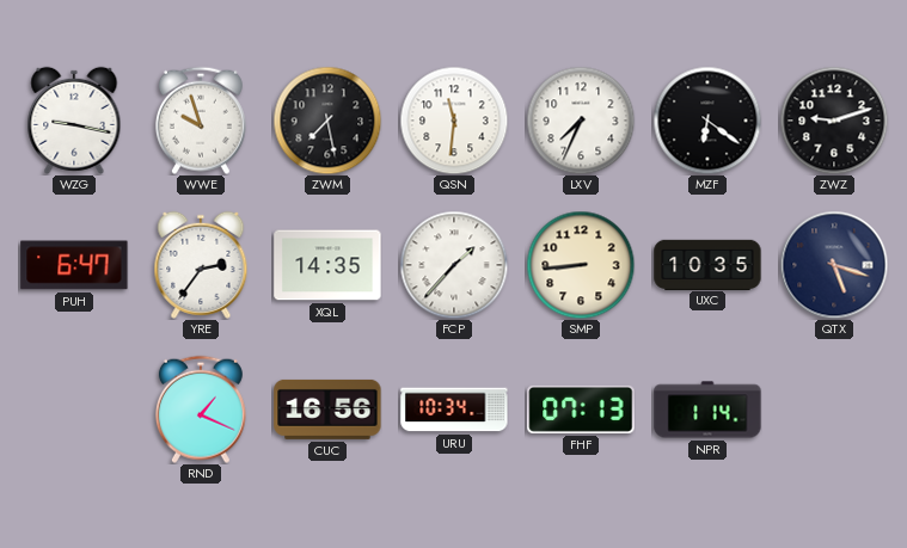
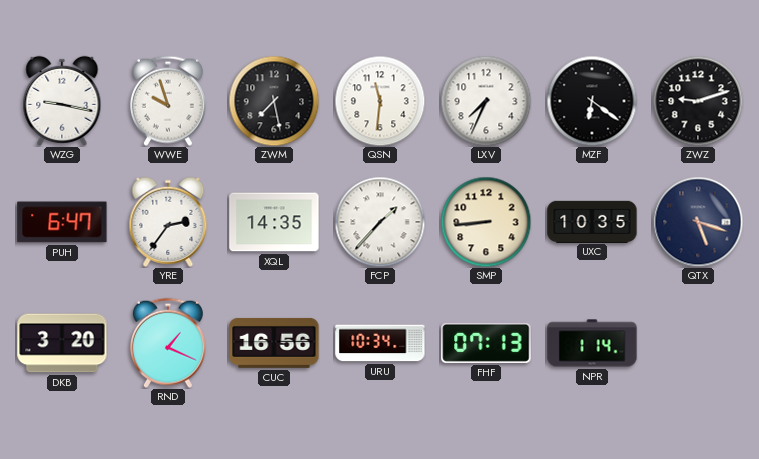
DKB: none -> 3:20 (62, 343)
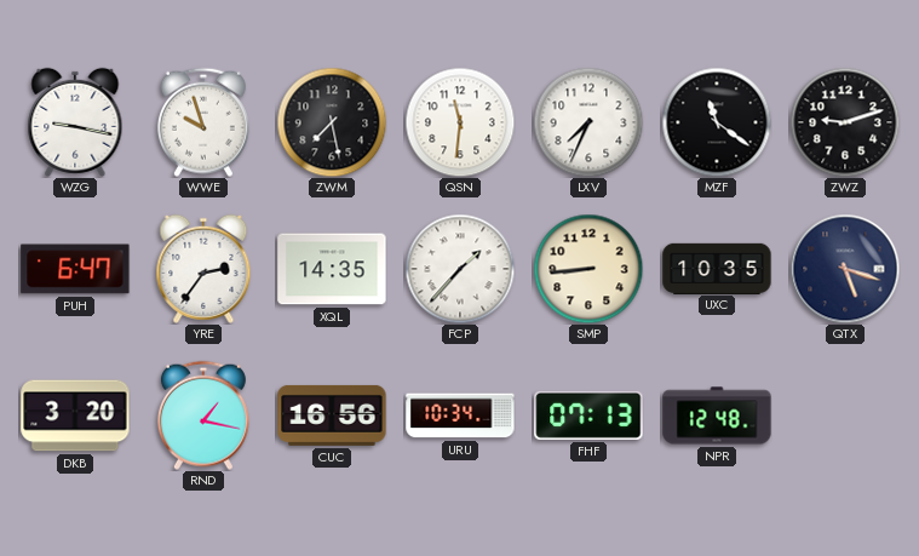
MZF: 6:21 -> 11:21 (717, 122)
RND: 1:19 -> 1:17 (203, 415)
NPR: 1:14 -> 12:48 (717, 415)
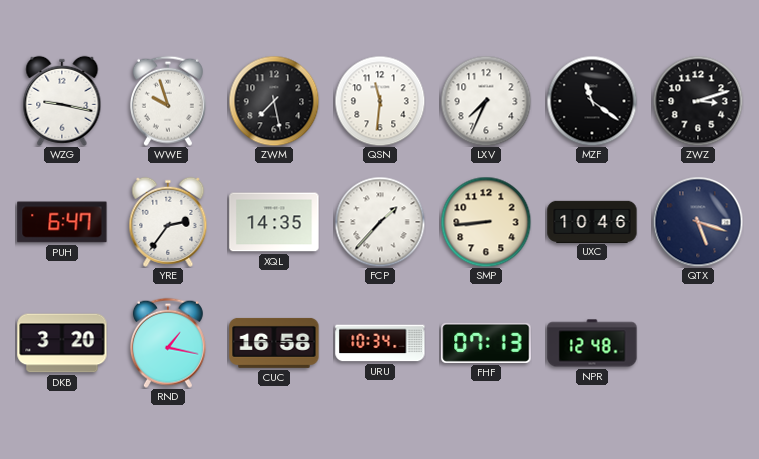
ZWZ: 9:12 -> 3:12 (698, 101)
UXC: 10:35 -> 10:46 (592, 221)
CUC: 16:56 -> 16:58 (274, 343)
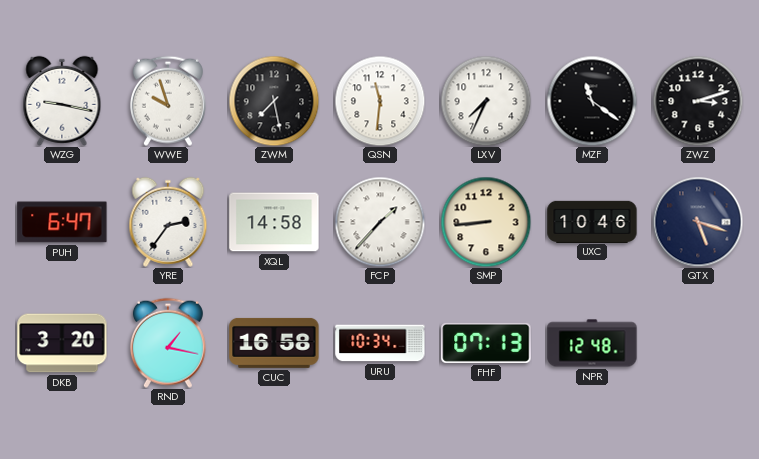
XQL: 14:35 -> 14:58 (274, 222)
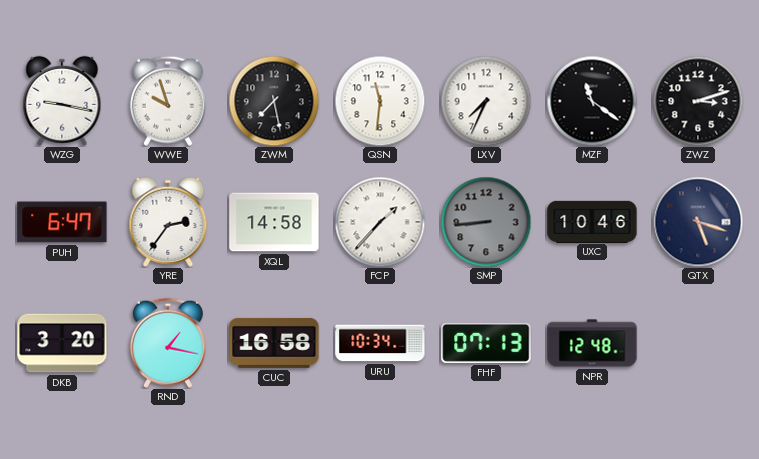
SMP dial: cream -> grey (486, 222)
